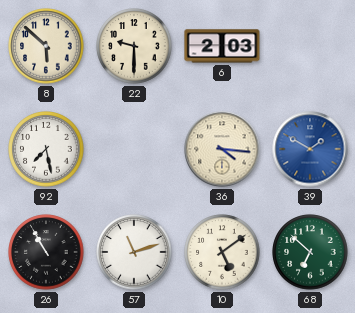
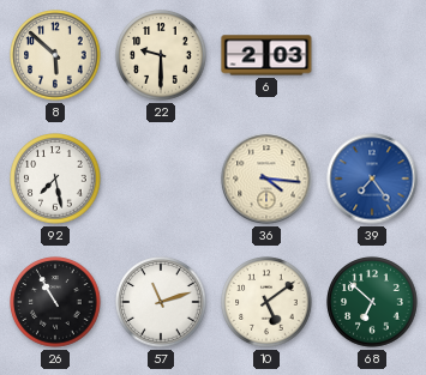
39: 1:50 -> 7:24 (372, 179)
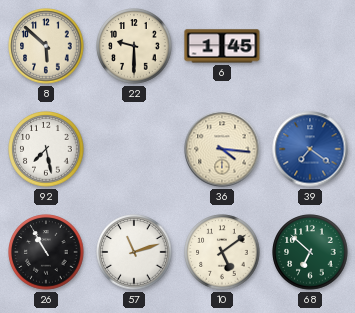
6: 2:03 -> 1:45 (222, 46)
39: 7:24 -> 7:21 (310, 149)
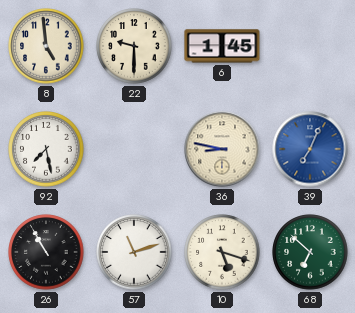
8: 5:52 -> 4:59 (46, 46)
36: 4:16 -> 8:47 (222, 149)
39: 7:21 -> 7:04 (310, 149)
10: 5:09 -> 5:18 (222, 252)
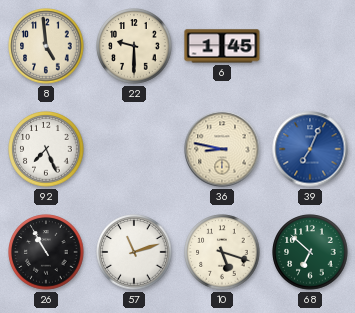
92: 7:28 -> 7:26 (46, 149)
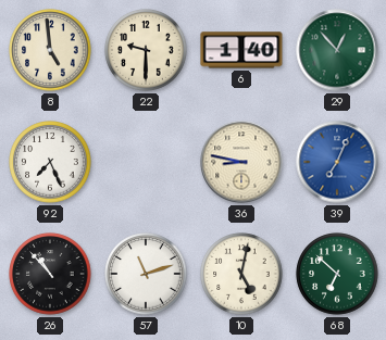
6: 1:45 -> 1:40 (241, 50)
29: none -> 12:53 (337, 50)
26: 10:55 -> 10:53 (50, 274)
10: 5:18 -> 5:02 (241, 274)
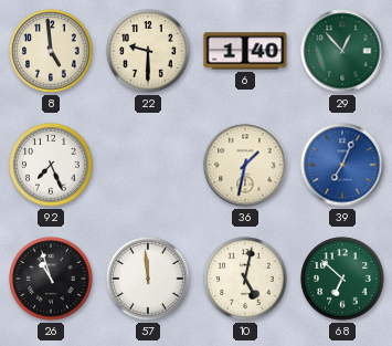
36: 8:47 -> 1:32 (245, 165)
26: 10:53 -> 10:57 (51, 279)
57: 11:12 -> 11:59 (148, 279)
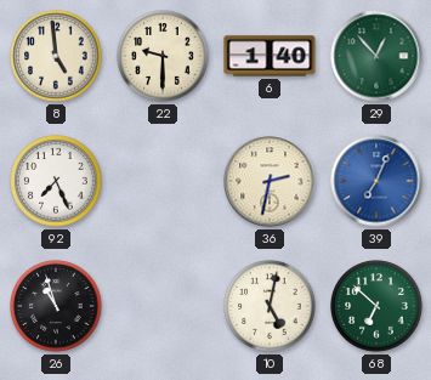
36: 1:32 -> 2:32 (270, 181)
57: 11:59 -> none (148, 279)
